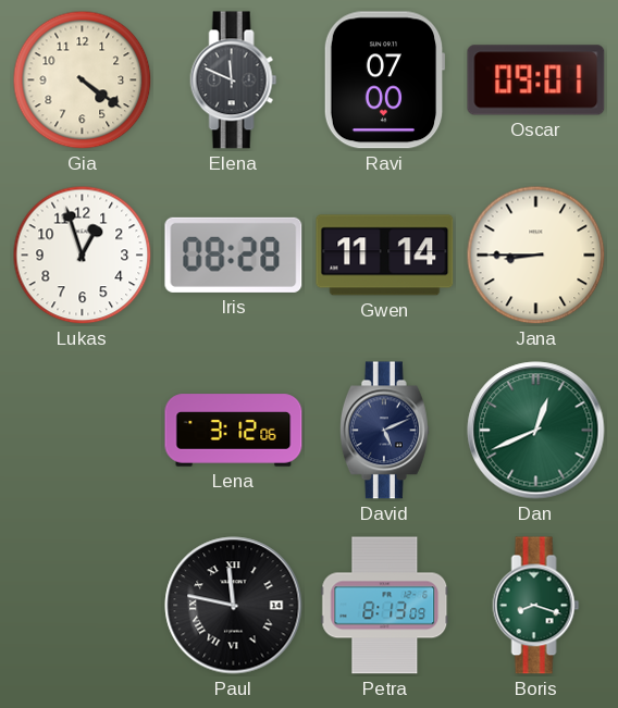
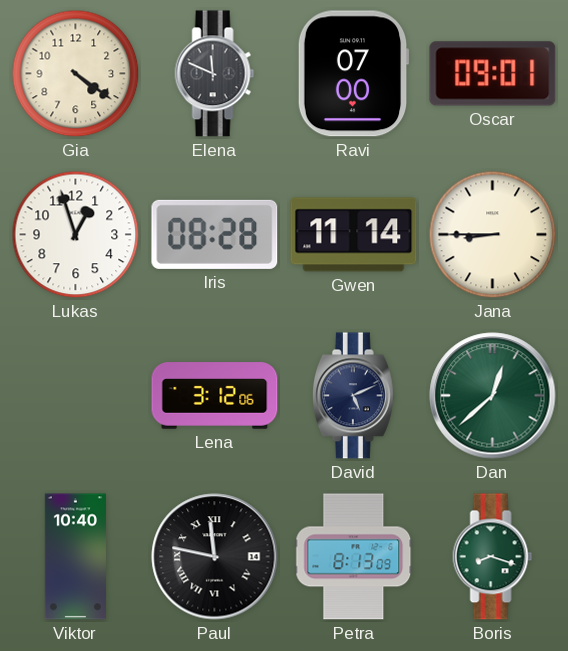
Dan: 12:41 -> 12:38 (493, 396)
Viktor: none -> 10:40 (75, 557)
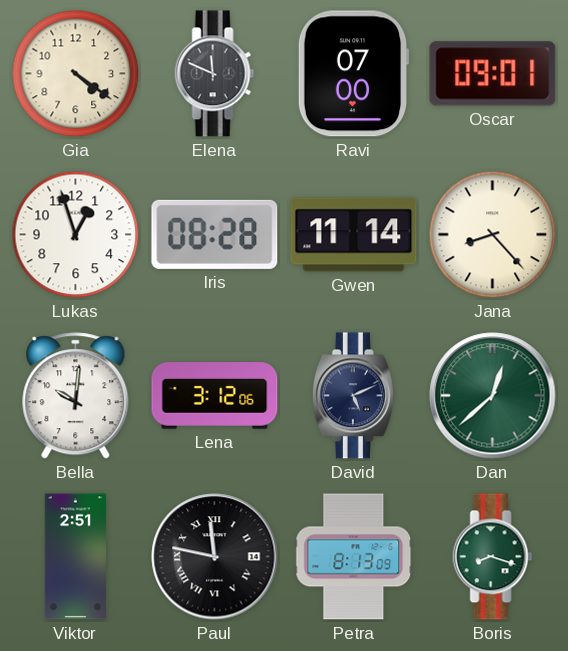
Jana: 8:45 -> 8:23 (493, 235)
Bella: none -> 10:01 (76, 396)
Viktor: 10:40 -> 2:51 (75, 557)
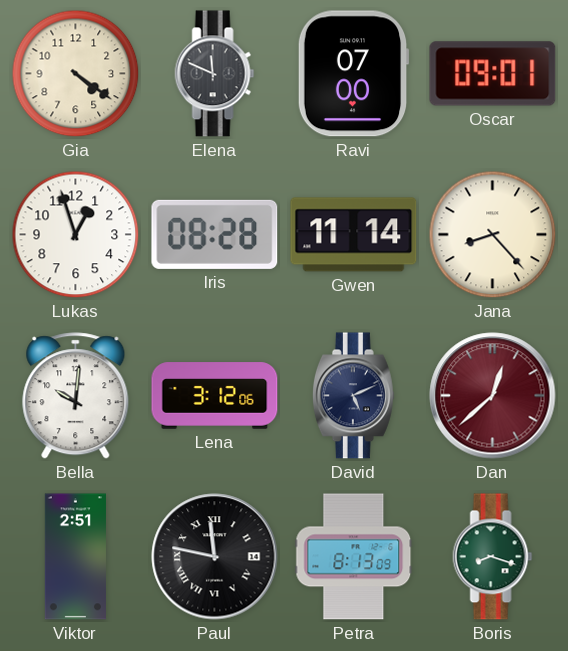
Dan dial: green -> burgundy (493, 396)
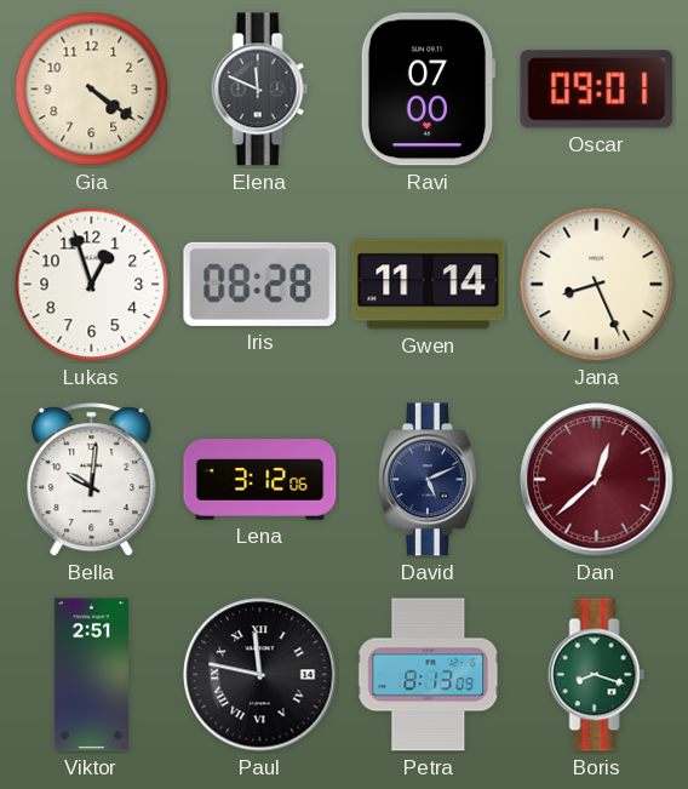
Jana: 8:23 -> 8:26 (597, 285)
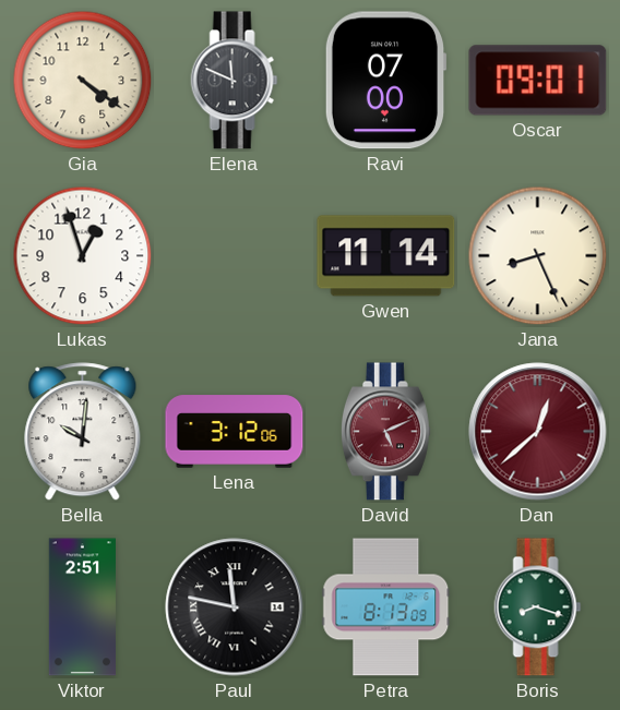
Iris: 08:28 -> none (260, 284)
David dial: navy -> burgundy (385, 432)
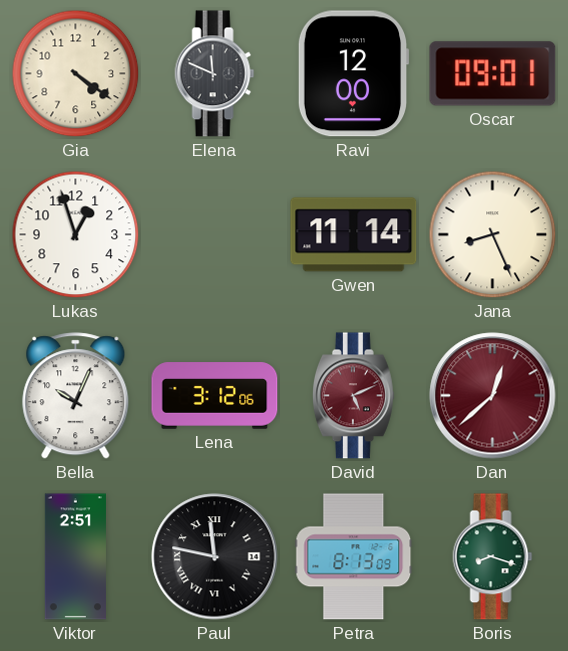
Ravi: 07:00 -> 12:00 (353, 74)
Bella: 10:01 -> 10:04 (76, 396)
